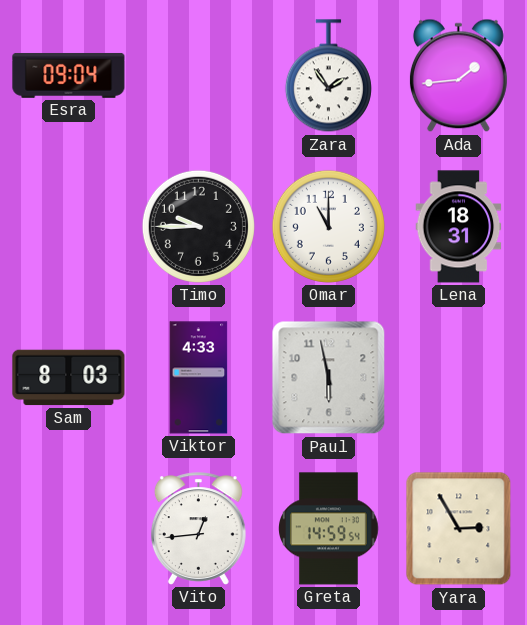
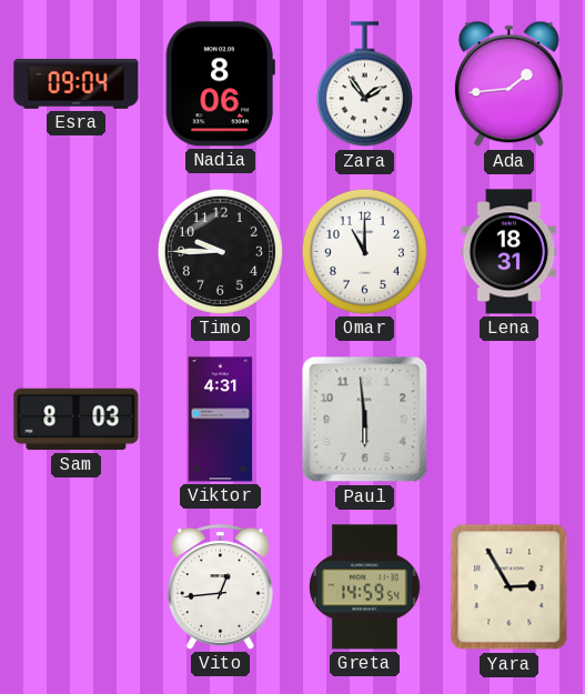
Nadia: none -> 8:06 (220, 84)
Viktor: 4:33 -> 4:31 (221, 420)
Paul: 5:58 -> 5:59 (365, 420)
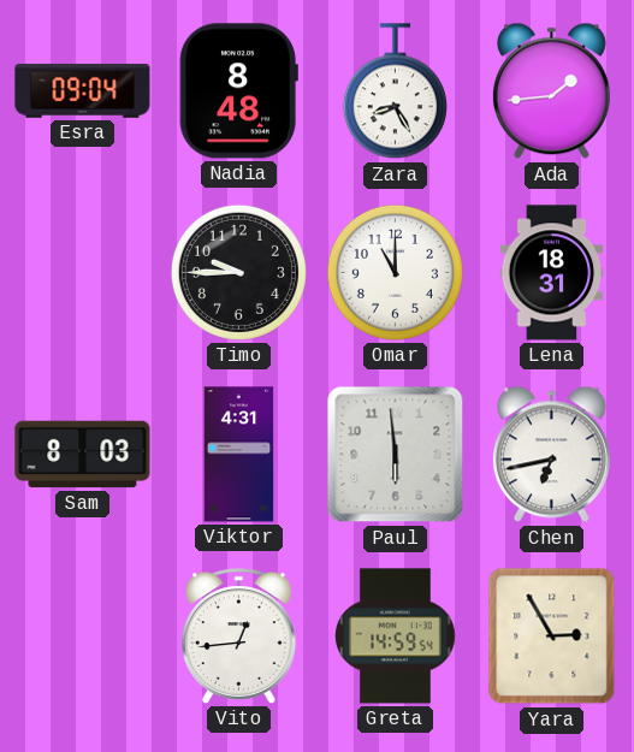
Nadia: 8:06 -> 8:48 (238, 91)
Zara: 1:54 -> 8:25 (395, 91)
Chen: none -> 6:43 (551, 455)
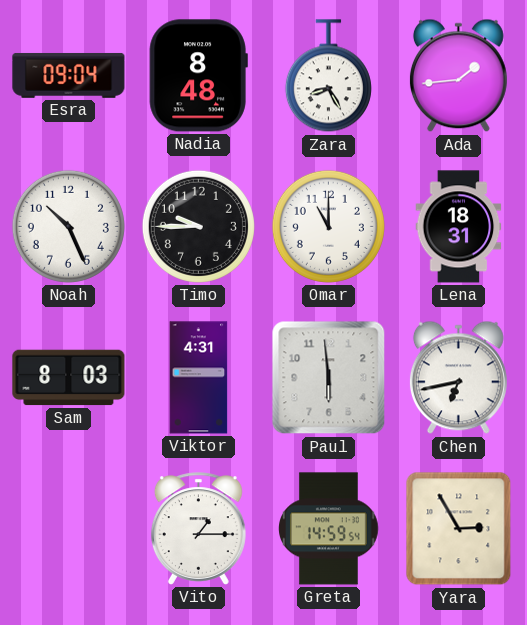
Noah: none -> 10:26 (68, 226)
Vito: 12:44 -> 1:15 (198, 529)
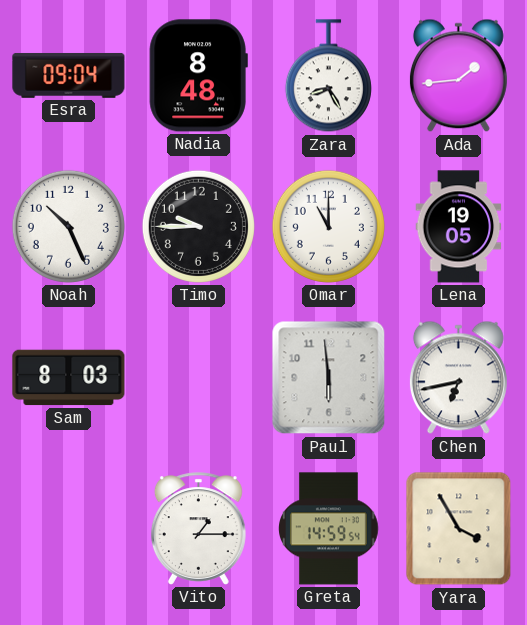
Lena: 18:31 -> 19:05 (459, 227)
Viktor: 4:31 -> none (199, 378)
Yara: 2:55 -> 3:55 (459, 529)
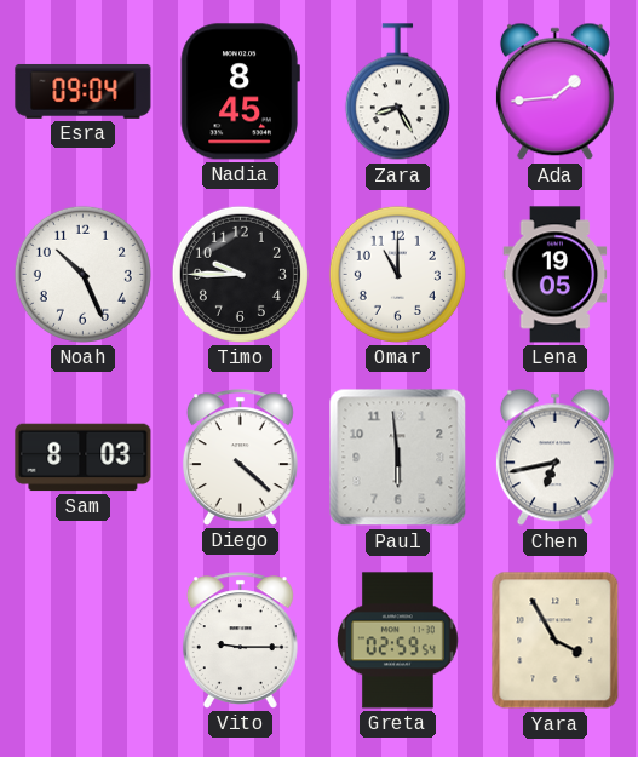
Nadia: 8:48 -> 8:45 (240, 92)
Diego: none -> 4:22 (240, 458)
Vito: 1:15 -> 9:15 (240, 641)
Greta: 14:59 -> 02:59 (398, 641)
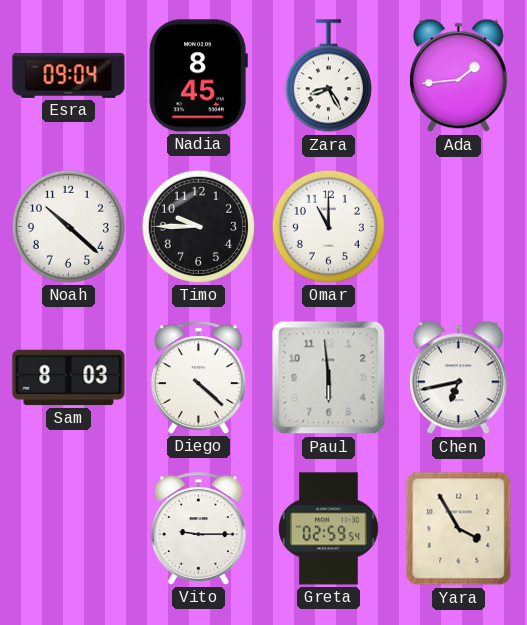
Noah: 10:26 -> 10:22 (68, 226)
Lena: 19:05 -> none (556, 275)
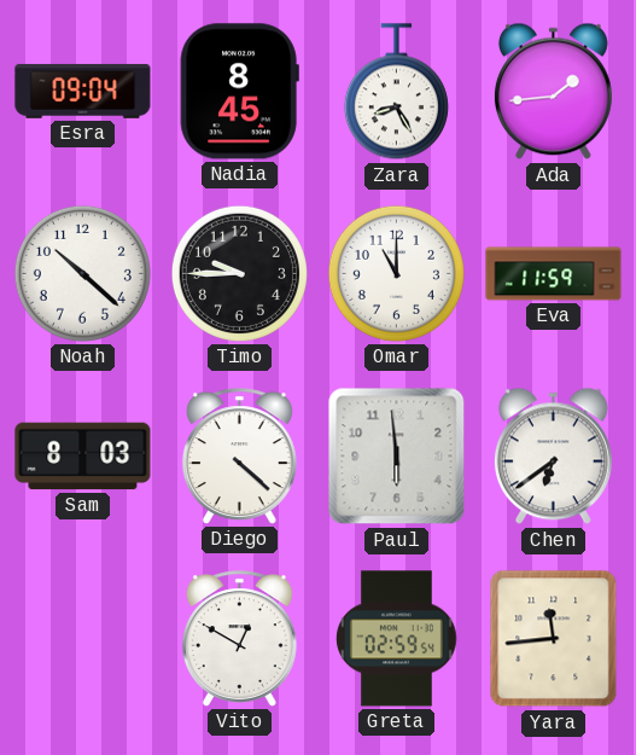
Eva: none -> 11:59 (554, 274)
Chen: 6:43 -> 6:39 (553, 457)
Vito: 9:15 -> 12:50 (239, 639)
Yara: 3:55 -> 11:44 (554, 639)
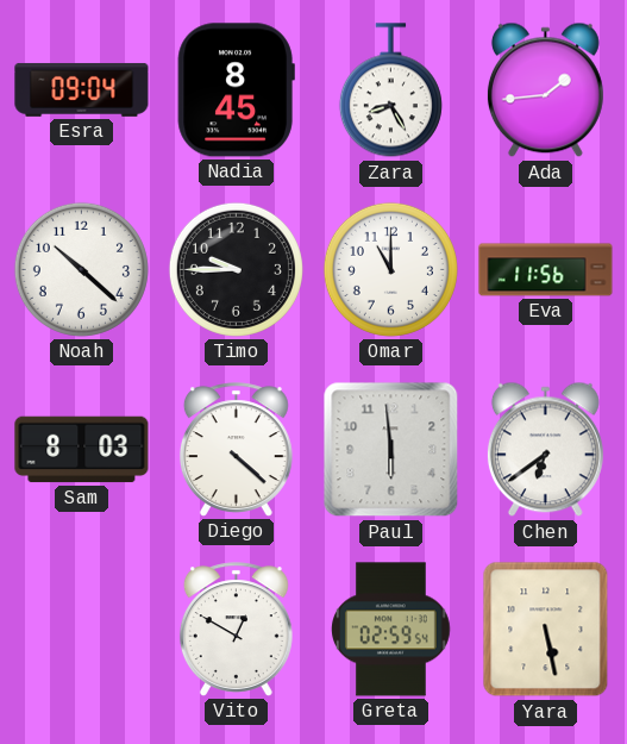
Eva: 11:59 -> 11:56 (546, 270)
Yara: 11:44 -> 5:28 (546, 630)
